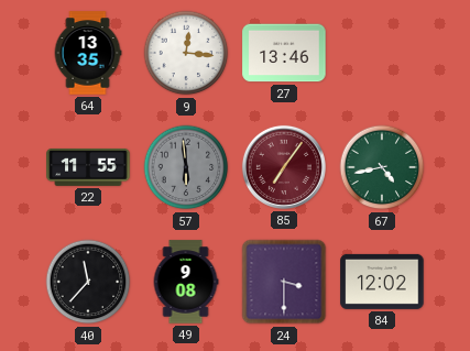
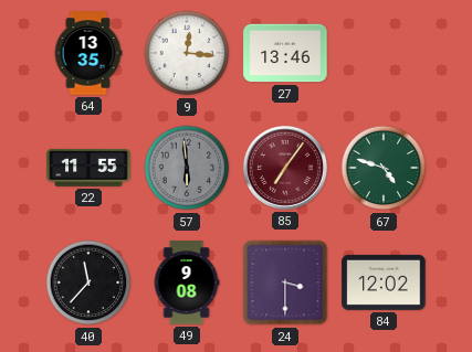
67: 4:43 -> 4:48 (384, 168)
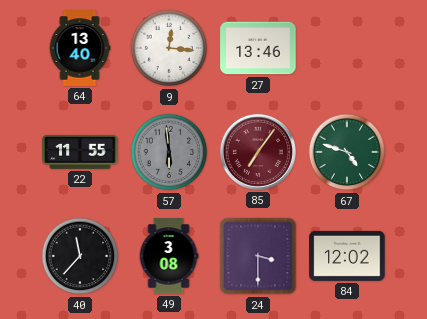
64: 13:35 -> 13:40 (80, 48)
49: 9:08 -> 3:08 (169, 256)
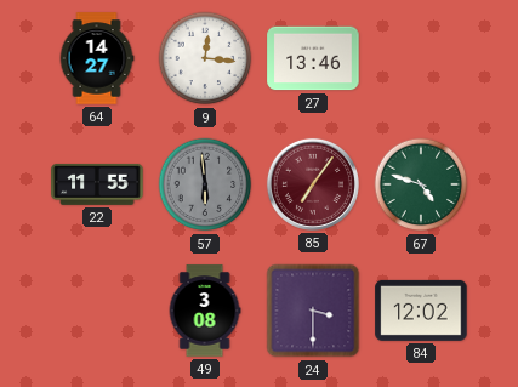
64: 13:40 -> 14:27 (97, 58)
40: 11:37 -> none (80, 256)
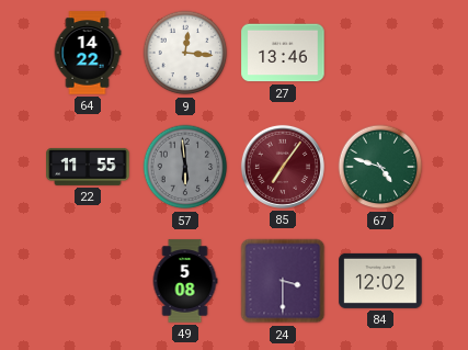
64: 14:27 -> 14:22 (88, 53)
49: 3:08 -> 5:08 (185, 281)
